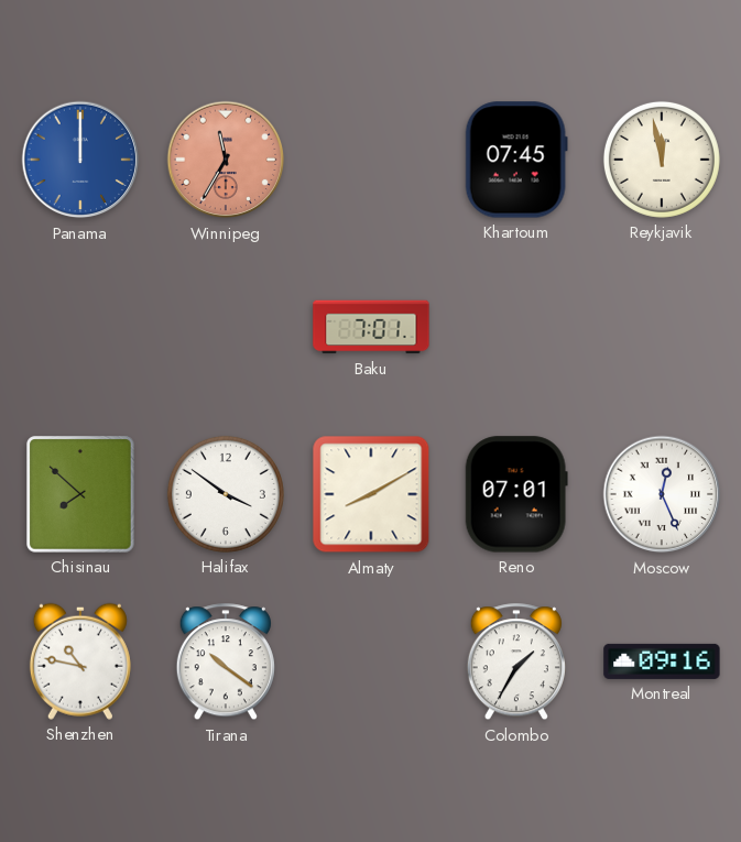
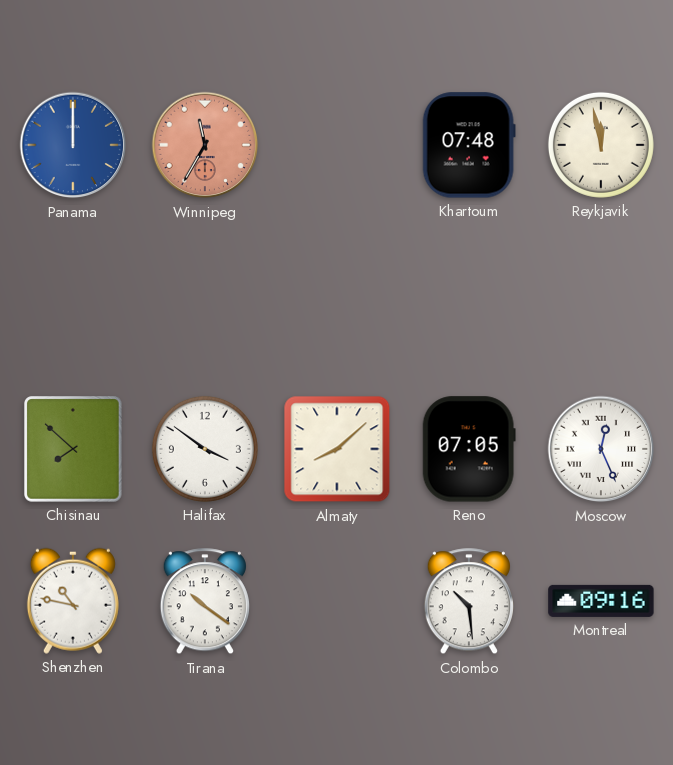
Khartoum: 07:45 -> 07:48 (469, 145)
Baku: 7:01 -> none (371, 327)
Almaty: 8:10 -> 8:08 (337, 449)
Reno: 07:01 -> 07:05 (469, 449)
Colombo: 1:35 -> 10:29 (469, 602)
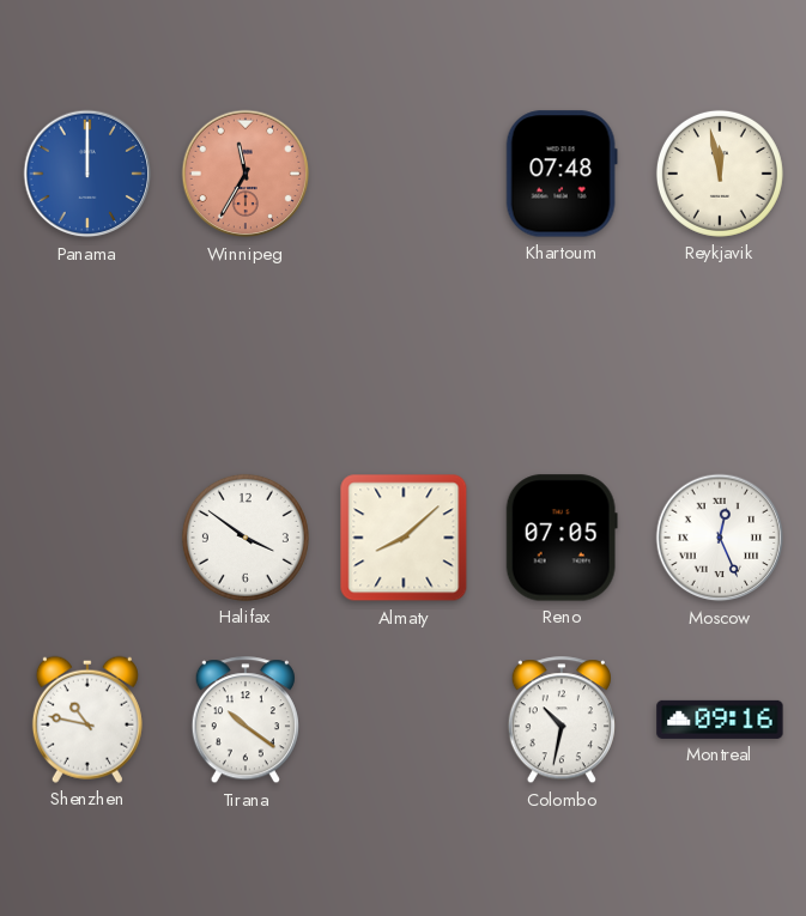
Chisinau: 7:52 -> none (73, 449)
Colombo: 10:29 -> 10:32 (562, 721)
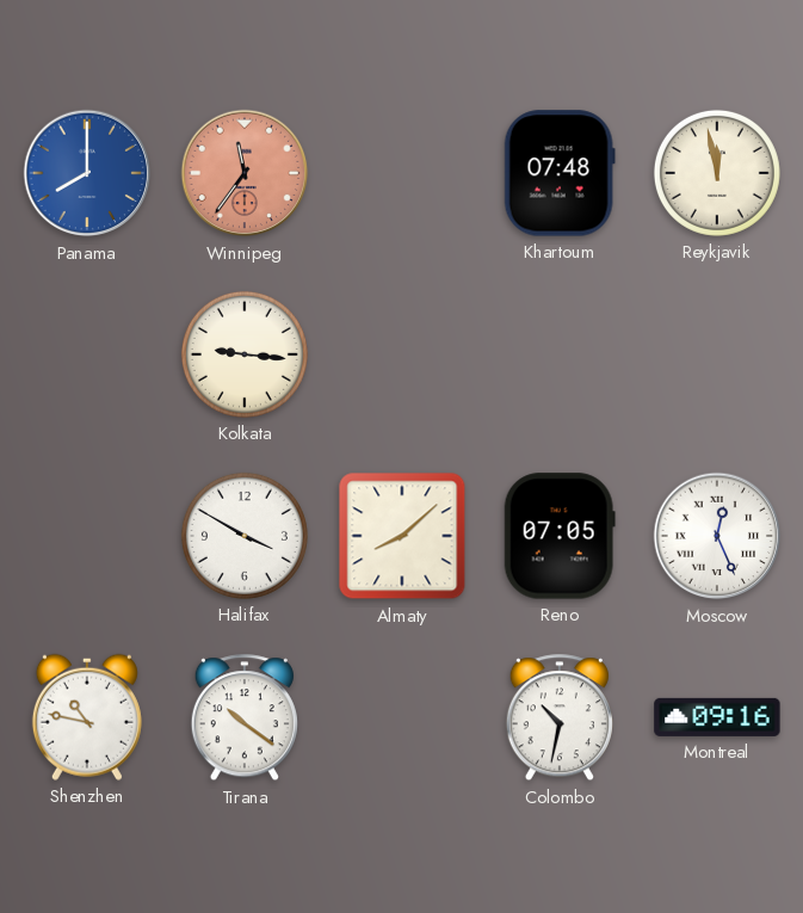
Panama: 12:00 -> 8:00 (87, 173)
Winnipeg: 11:35 -> 11:36 (245, 173)
Kolkata: none -> 9:16 (245, 354)
Halifax: 3:51 -> 3:50 (245, 536)
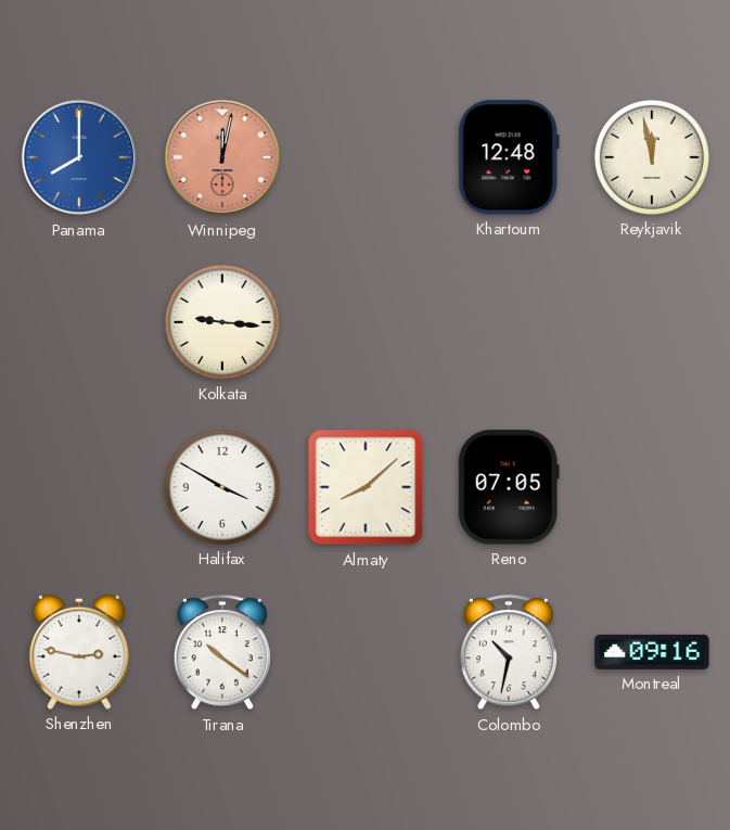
Winnipeg: 11:36 -> 12:02 (222, 157)
Khartoum: 07:48 -> 12:48 (509, 157)
Moscow: 12:26 -> none (717, 536)
Shenzhen: 10:47 -> 2:47 (79, 652)
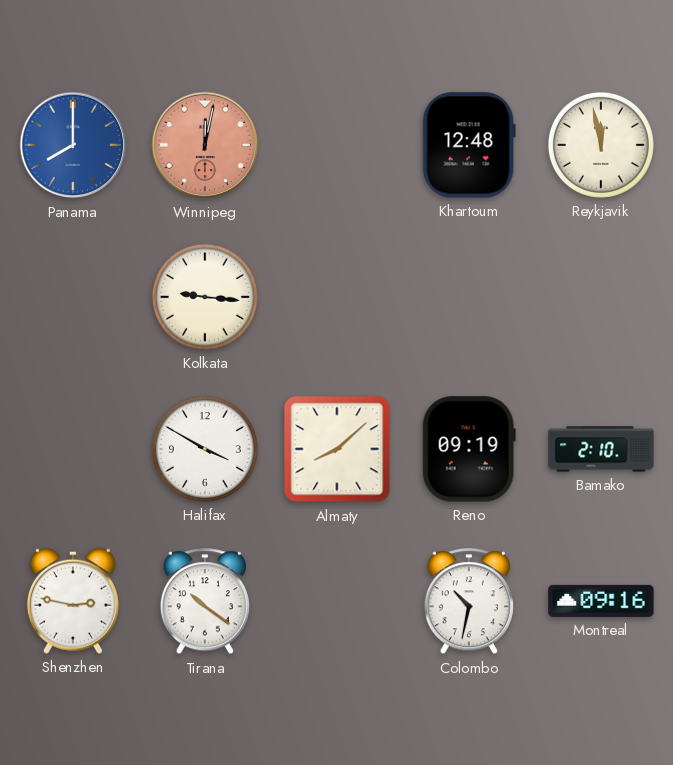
Reno: 07:05 -> 09:19 (469, 449)
Bamako: none -> 2:10 (601, 449)
